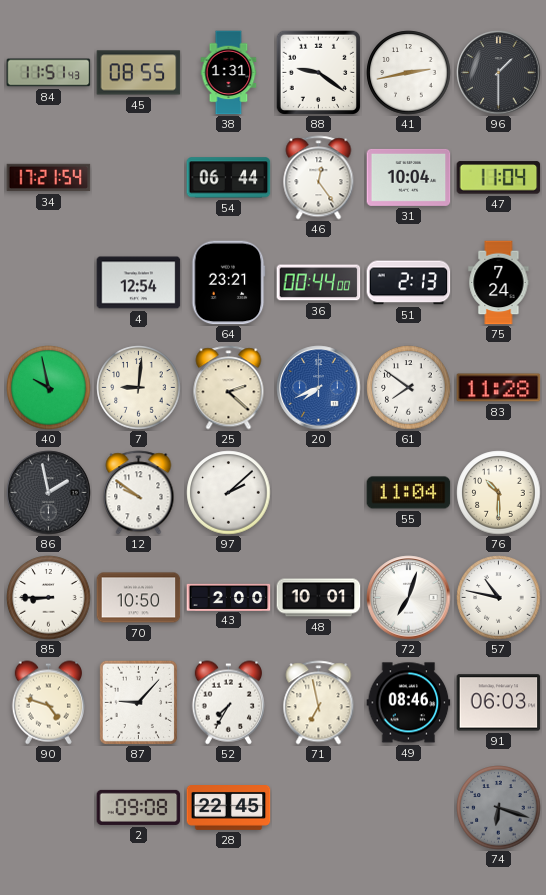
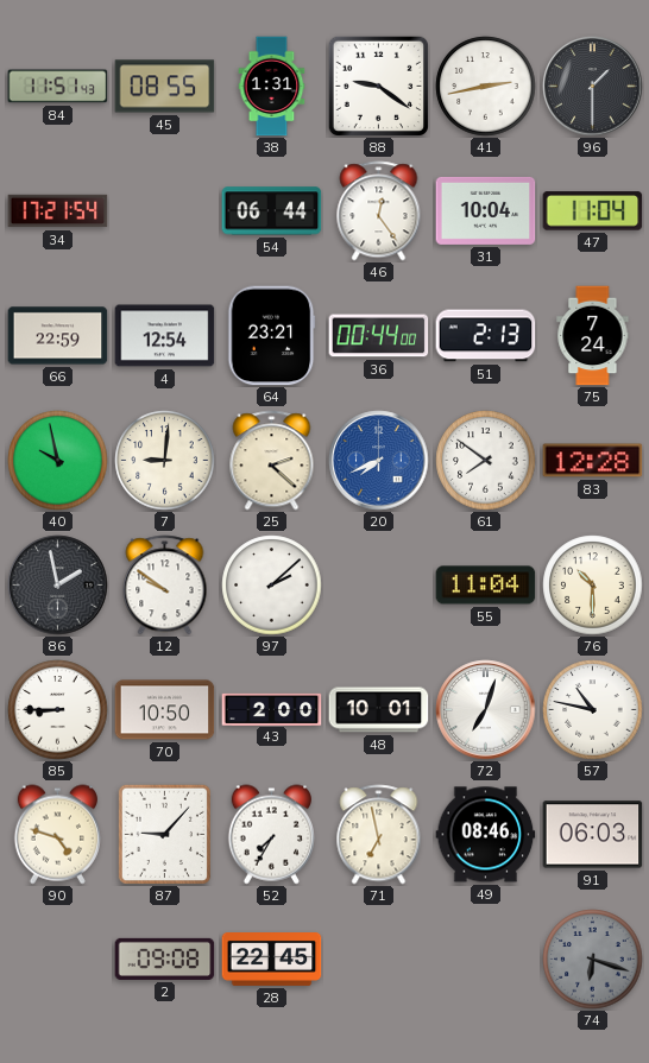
66: none -> 22:59 (58, 336)
83: 11:28 -> 12:28 (593, 461)
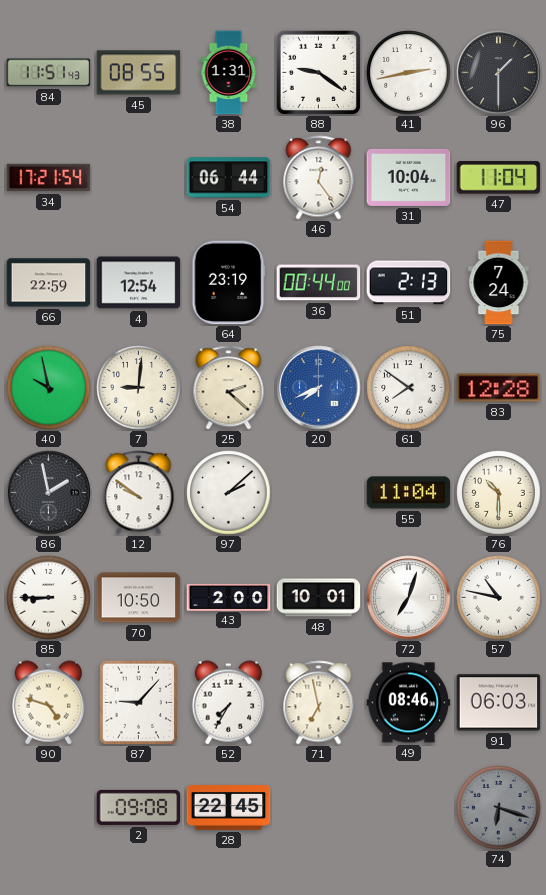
64: 23:21 -> 23:19 (229, 283)
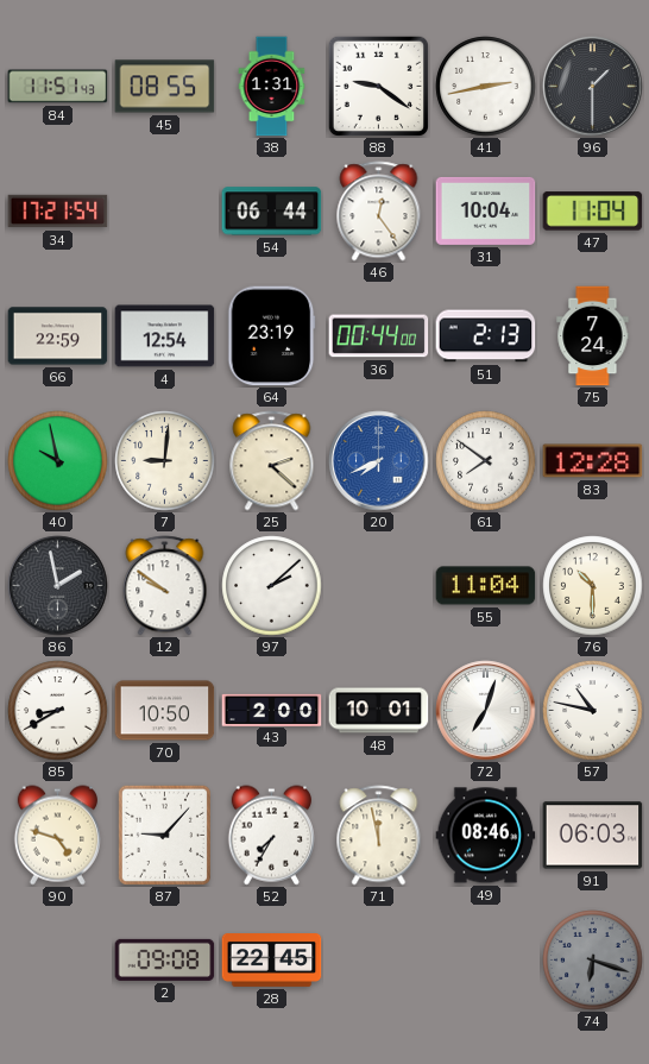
85: 8:45 -> 8:40 (58, 711)
71: 6:58 -> 11:58 (379, 836)
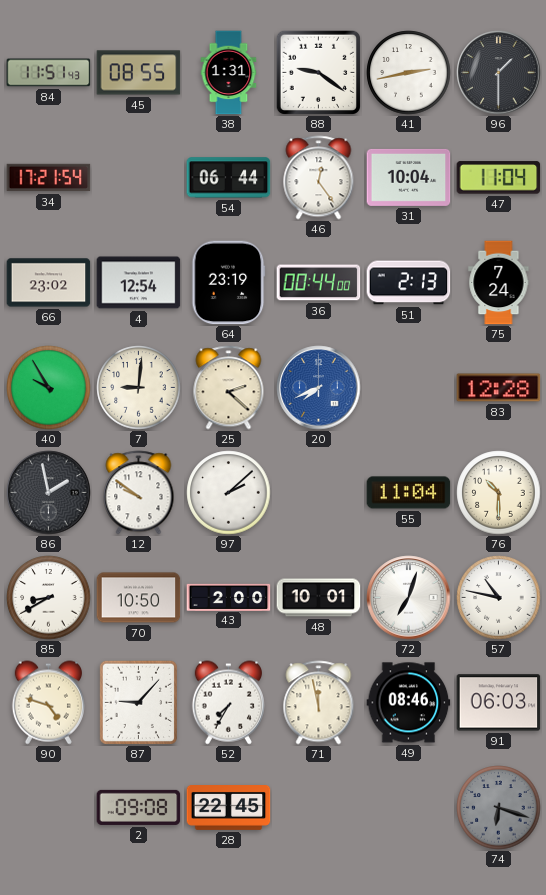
66: 22:59 -> 23:02 (49, 283)
40: 9:58 -> 9:55 (49, 388)
61: 7:51 -> none (486, 461)
